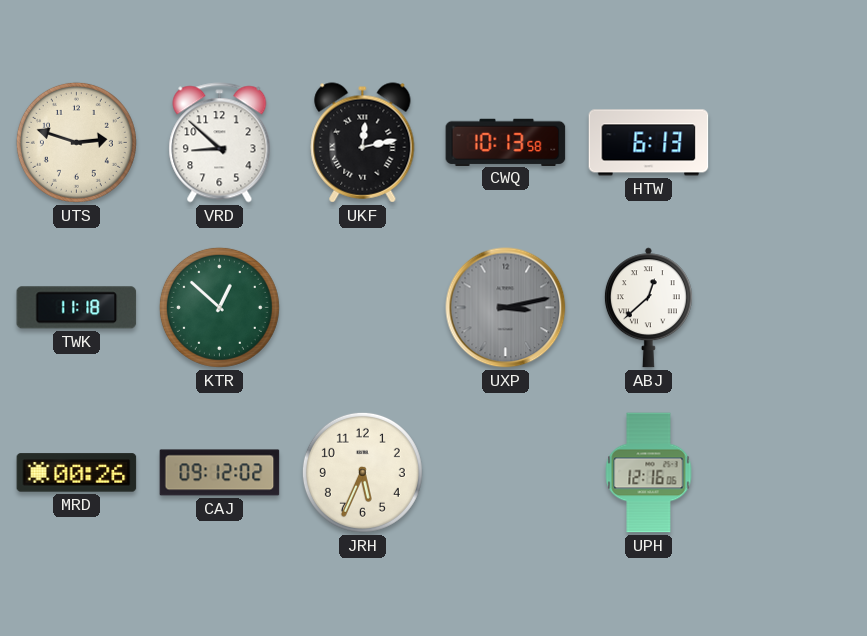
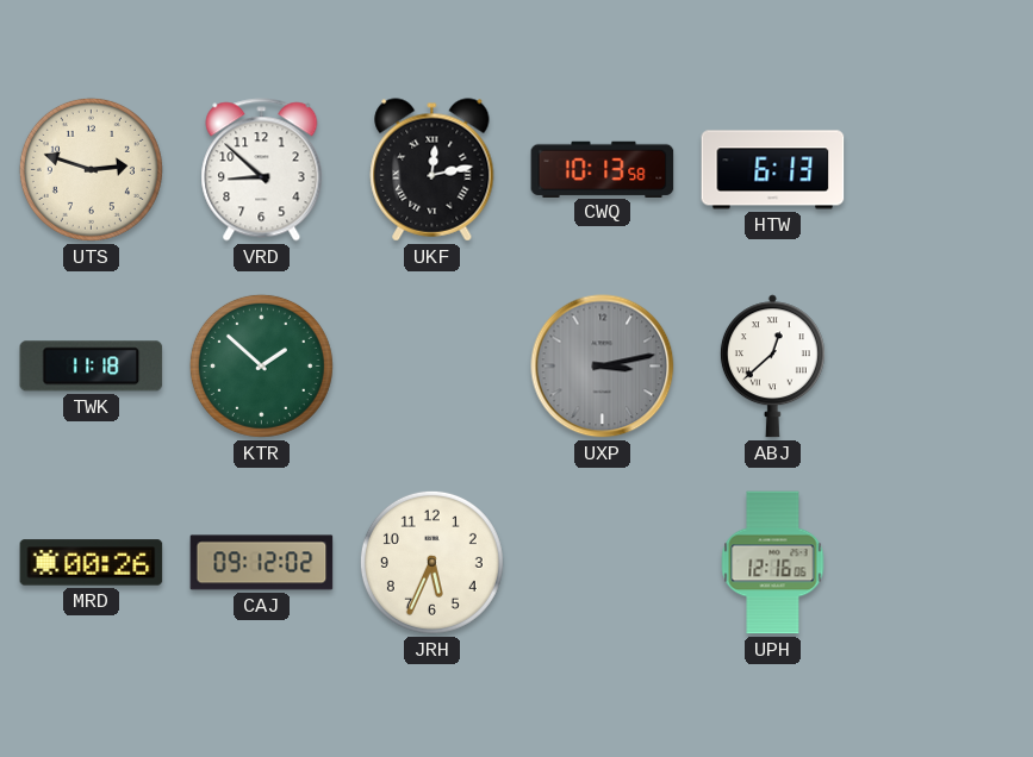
KTR: 12:52 -> 1:52 (261, 365)
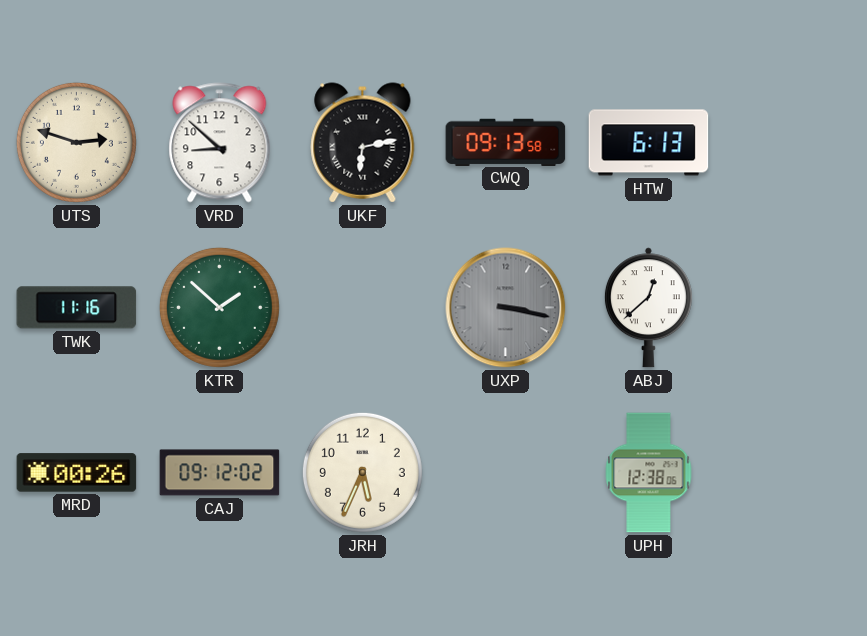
UKF: 12:13 -> 6:13 (363, 143)
CWQ: 10:13 -> 09:13 (506, 142)
TWK: 11:18 -> 11:16 (77, 308)
UXP: 3:13 -> 3:17 (506, 308)
UPH: 12:16 -> 12:38 (649, 473)
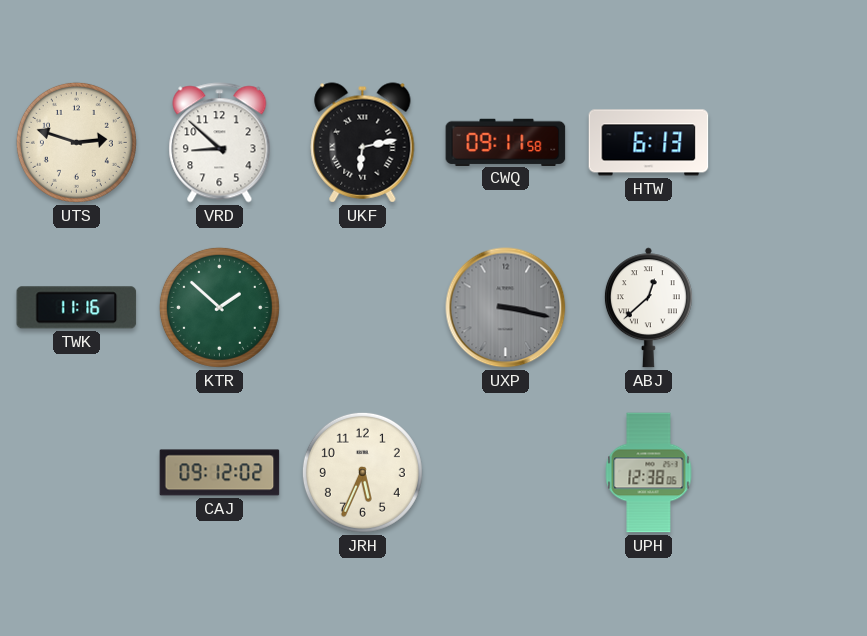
CWQ: 09:13 -> 09:11 (506, 142)
MRD: 00:26 -> none (77, 473)
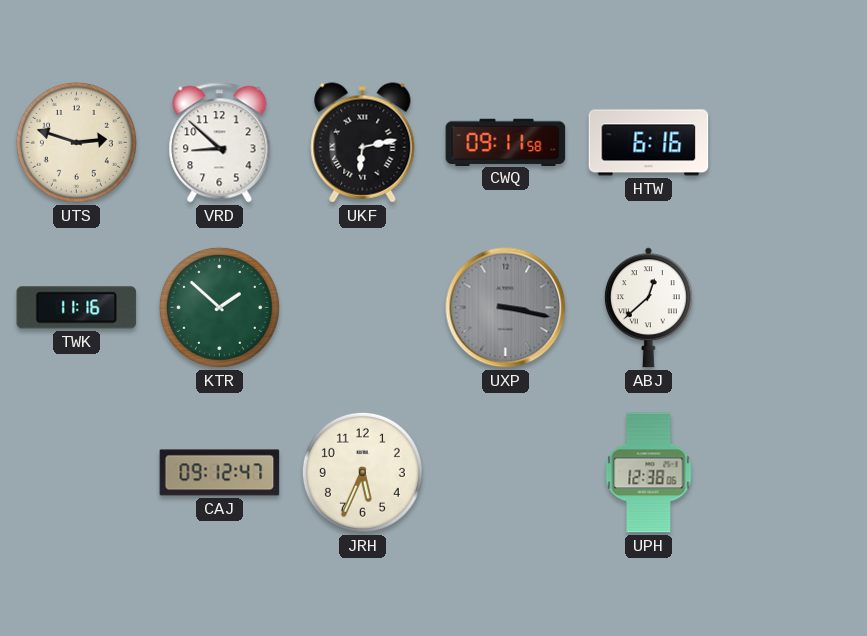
HTW: 6:13 -> 6:16 (649, 143)
CAJ: 09:12:02 -> 09:12:47 (220, 473)
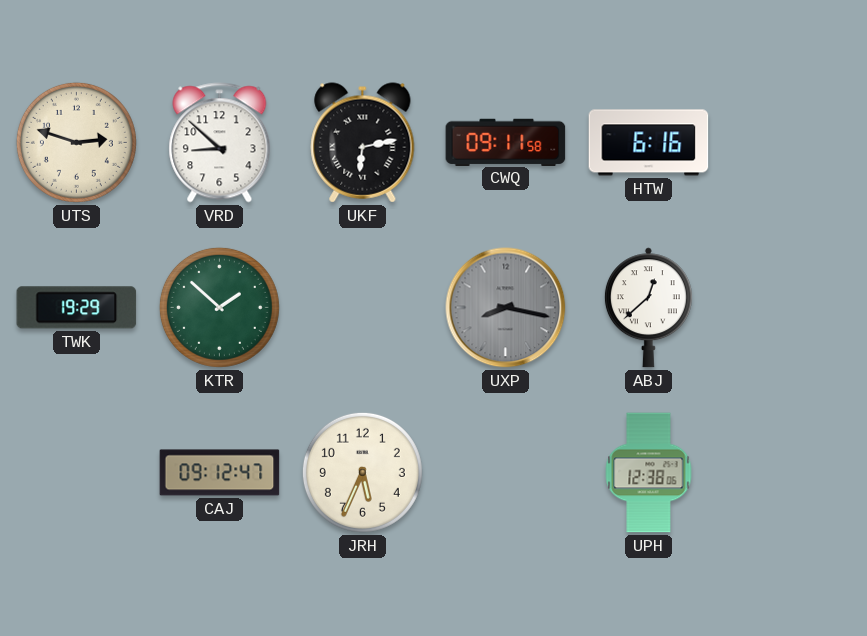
TWK: 11:16 -> 19:29 (77, 308)
UXP: 3:17 -> 8:17 (506, 308)
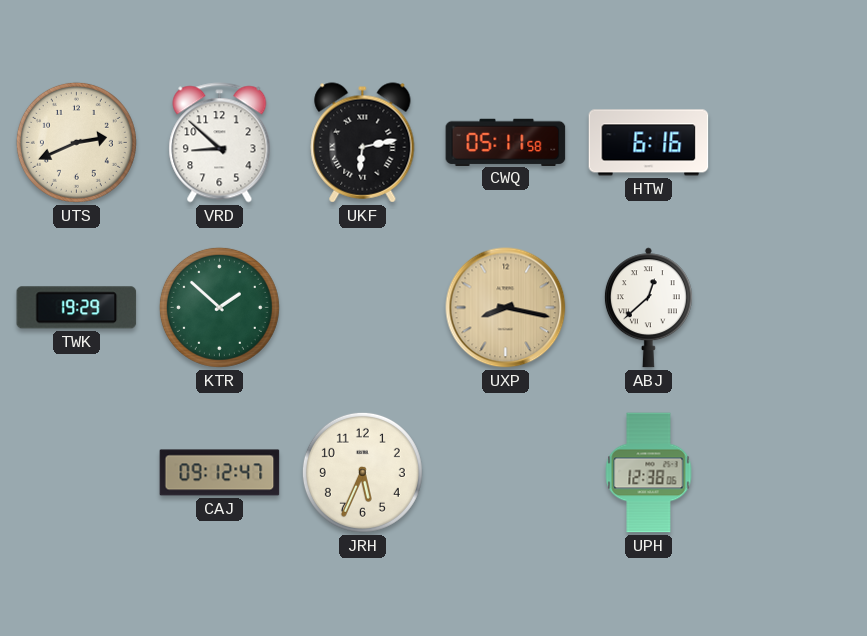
UTS: 2:48 -> 2:41 (76, 142)
CWQ: 09:11 -> 05:11 (506, 142)
UXP dial: grey -> champagne (506, 308)
